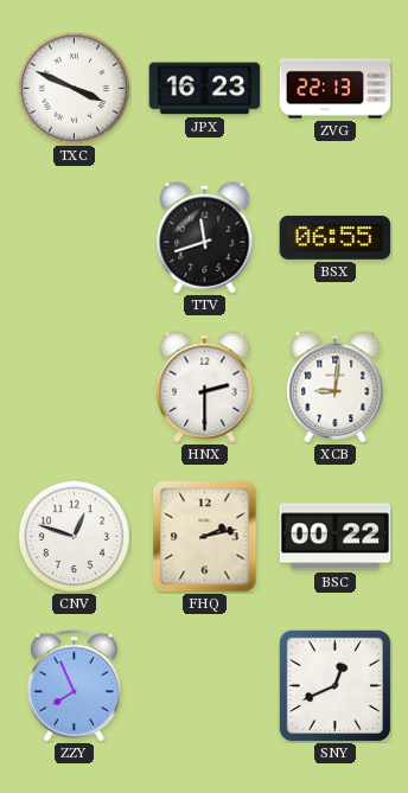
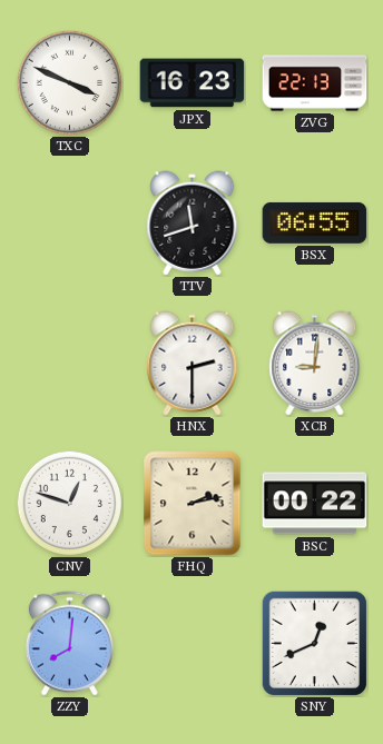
ZZY: 7:56 -> 8:01 (69, 644)
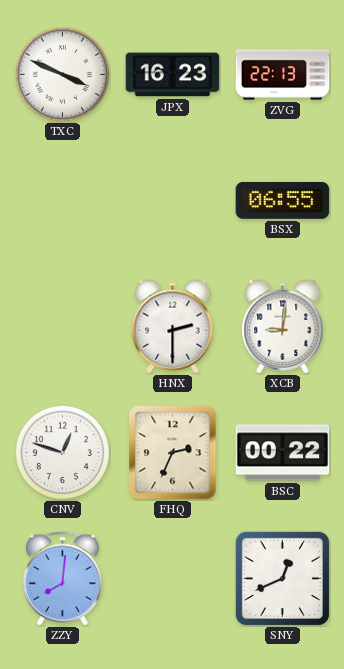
TTV: 11:42 -> none (193, 224)
FHQ: 2:13 -> 2:34 (173, 453)
